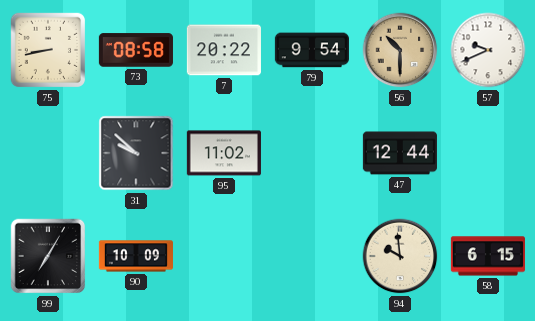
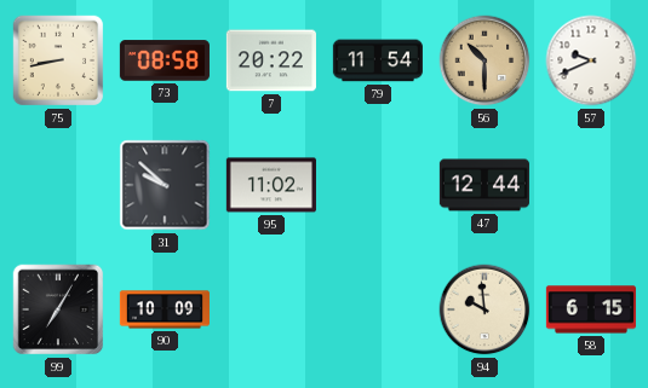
79: 9:54 -> 11:54 (378, 60)
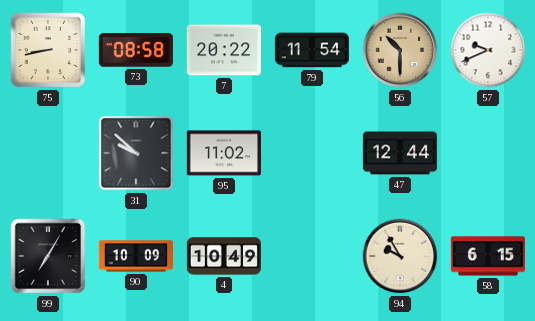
4: none -> 10:49 (223, 256)
94: 9:59 -> 9:55 (400, 256)
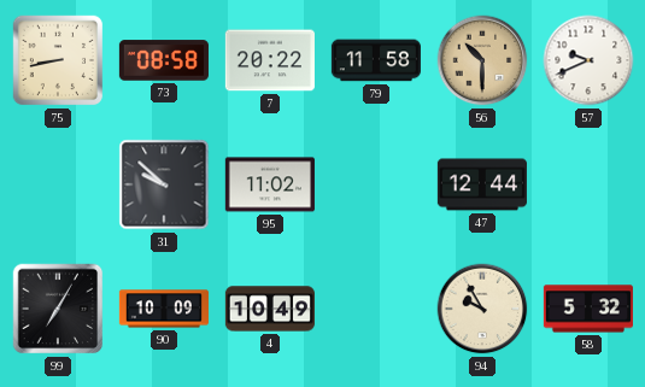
79: 11:54 -> 11:58 (376, 60)
58: 6:15 -> 5:32 (588, 309)
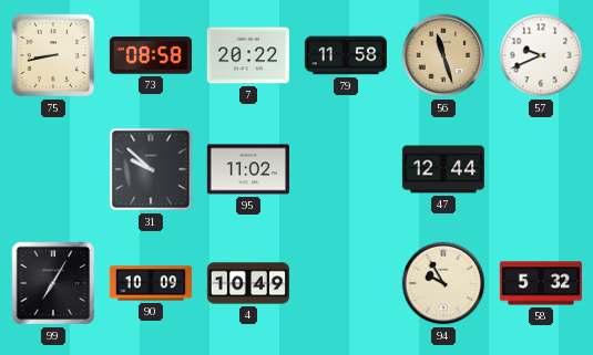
56: 10:30 -> 11:27 (443, 55)
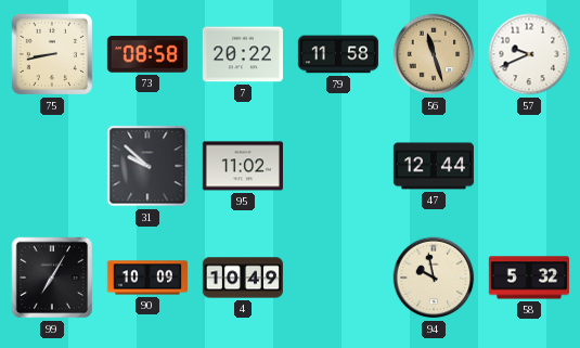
94: 9:55 -> 9:58 (434, 278)
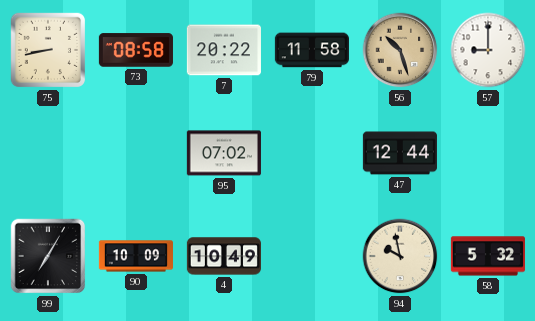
56: 11:27 -> 10:27 (400, 50)
57: 9:41 -> 9:00 (488, 50)
31: 9:52 -> none (147, 166)
95: 11:02 -> 07:02 (224, 153)
